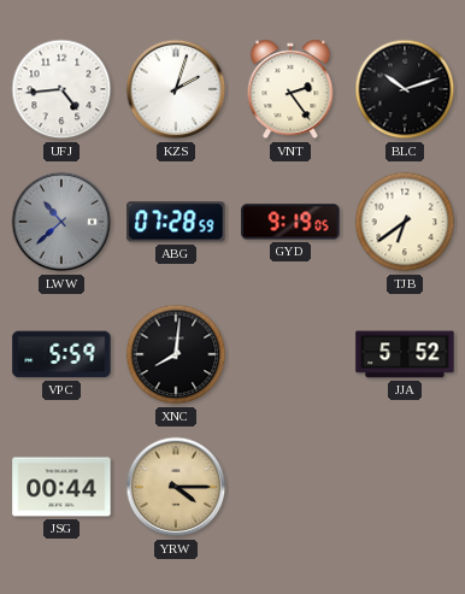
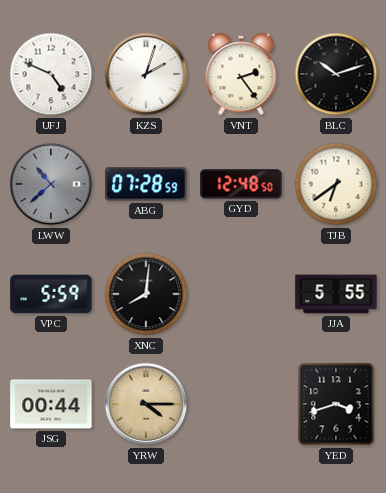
UFJ: 4:44 -> 4:49 (51, 74)
GYD: 9:19 -> 12:48 (241, 184)
JJA: 5:52 -> 5:55 (336, 294)
YED: none -> 3:42 (336, 404)
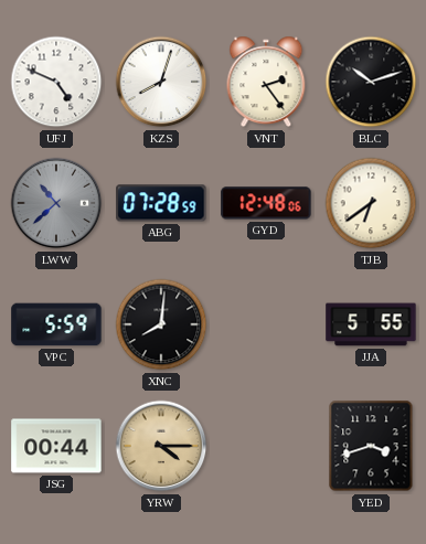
KZS: 2:03 -> 8:03 (161, 82)
GYD: 12:48:50 -> 12:48:06 (266, 203)
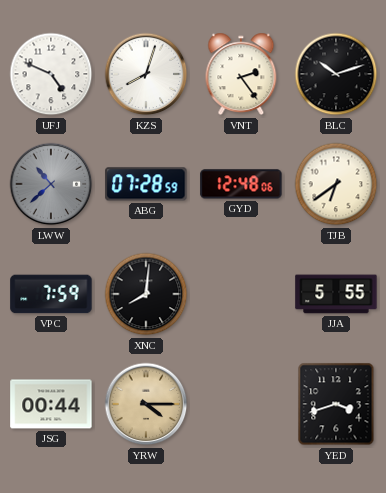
VPC: 5:59 -> 7:59 (51, 294)
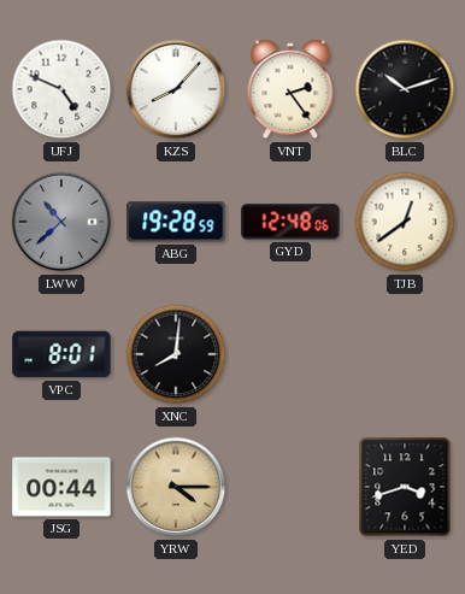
KZS: 8:03 -> 8:07 (176, 89)
ABG: 07:28 -> 19:28 (176, 222)
TJB: 6:39 -> 12:39 (405, 222)
VPC: 7:59 -> 8:01 (61, 354)
JJA: 5:55 -> none (336, 294)
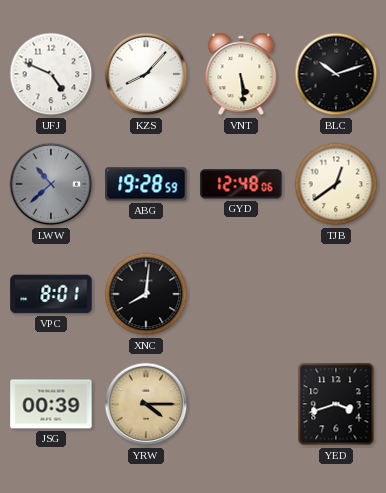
VNT: 2:24 -> 5:29 (241, 74)
JSG: 00:44 -> 00:39 (51, 404)
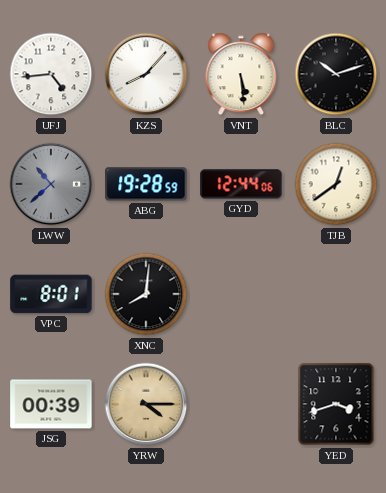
UFJ: 4:49 -> 4:44 (51, 74)
GYD: 12:48 -> 12:44 (241, 184)
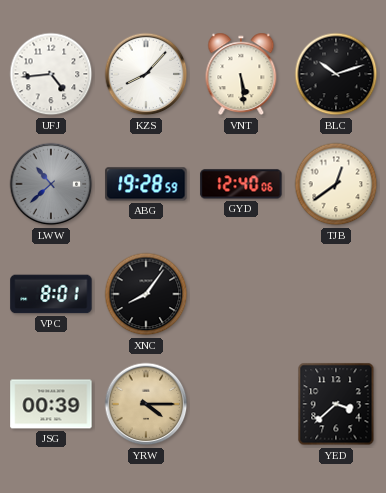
GYD: 12:44 -> 12:40 (241, 184)
XNC: 8:01 -> 8:06 (146, 294)
YED: 3:42 -> 3:38 (336, 404)
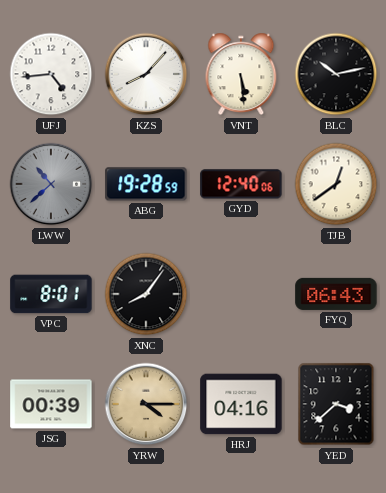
BLC: 10:12 -> 10:13 (336, 74)
FYQ: none -> 06:43 (336, 294)
HRJ: none -> 04:16 (241, 404)
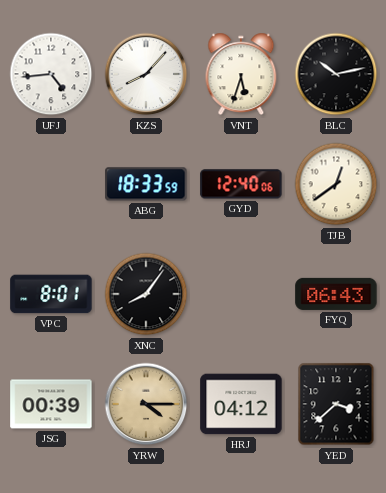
VNT: 5:29 -> 5:33 (241, 74)
LWW: 10:38 -> none (51, 184)
ABG: 19:28 -> 18:33 (146, 184)
HRJ: 04:16 -> 04:12 (241, 404)
